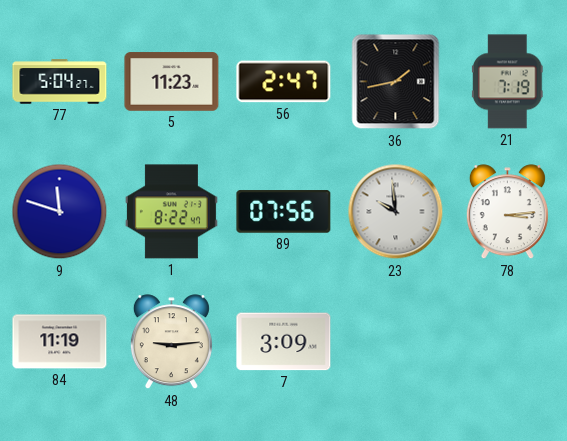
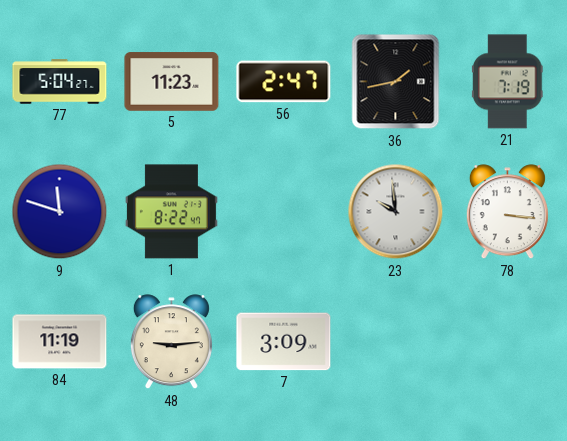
89: 07:56 -> none (284, 212)
78: 3:14 -> 3:16 (507, 212)
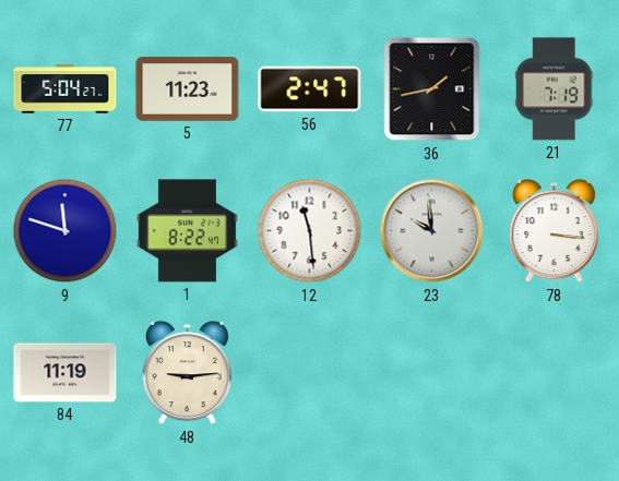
12: none -> 11:29 (310, 231)
7: 3:09 -> none (284, 342)
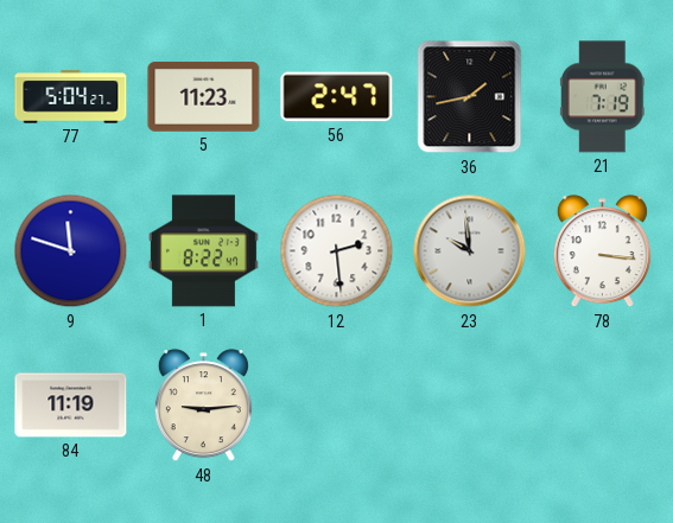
12: 11:29 -> 2:29 (337, 251)
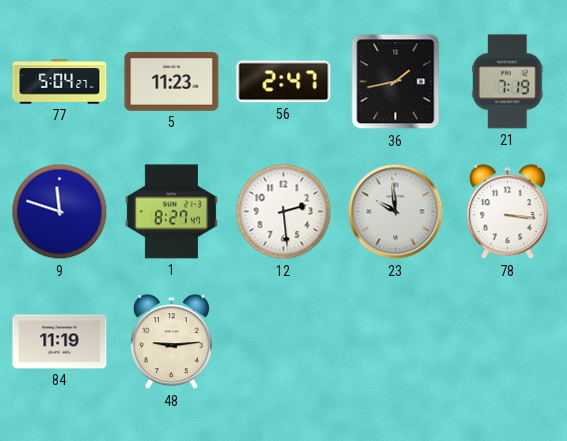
1: 8:22 -> 8:27 (171, 212)
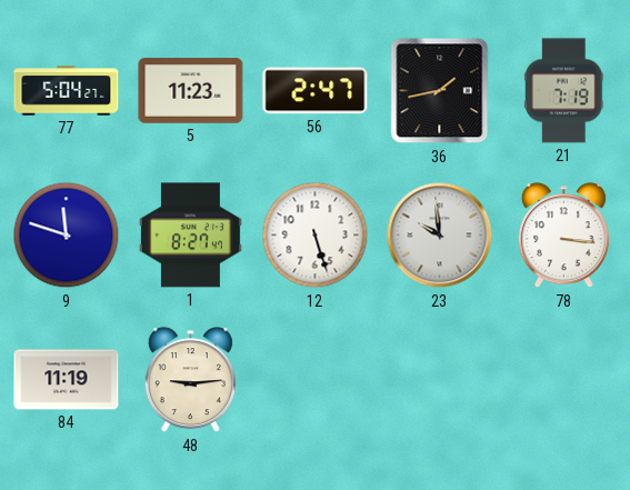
12: 2:29 -> 5:27 (316, 236)
